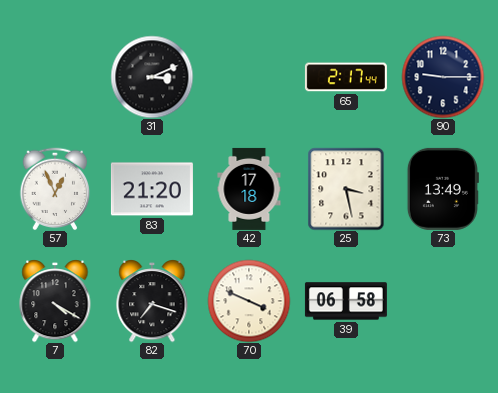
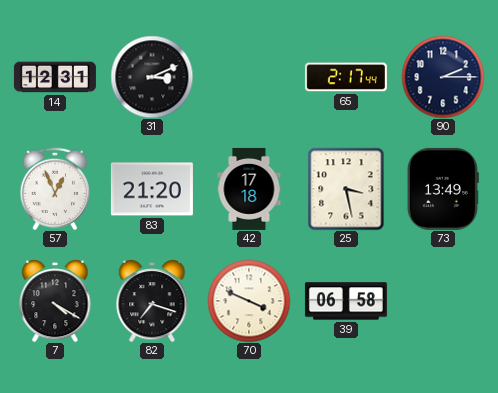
14: none -> 12:31 (55, 77)
90: 9:15 -> 2:15 (443, 77)
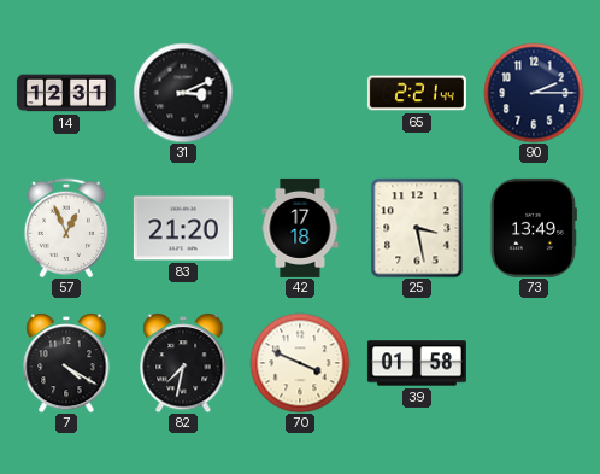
65: 2:17 -> 2:21 (417, 93)
82: 7:18 -> 7:32 (183, 363)
39: 06:58 -> 01:58 (417, 363)
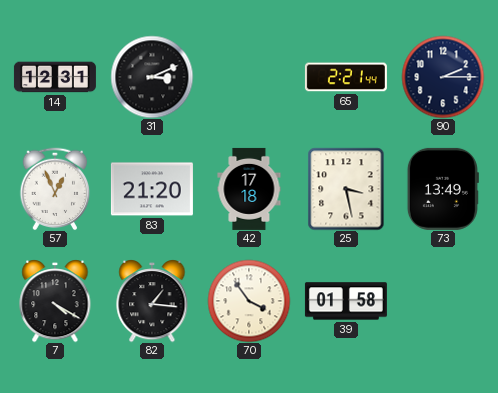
82: 7:32 -> 1:16 (152, 301)
70: 3:49 -> 3:54 (249, 301)
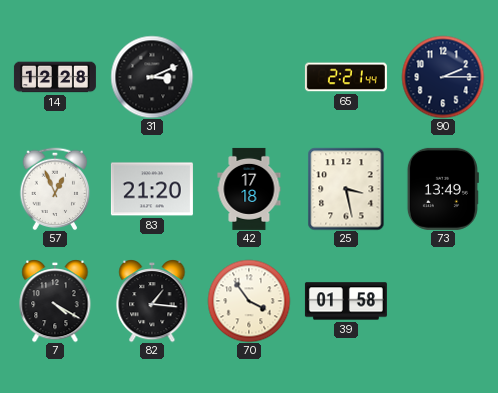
14: 12:31 -> 12:28 (55, 77)
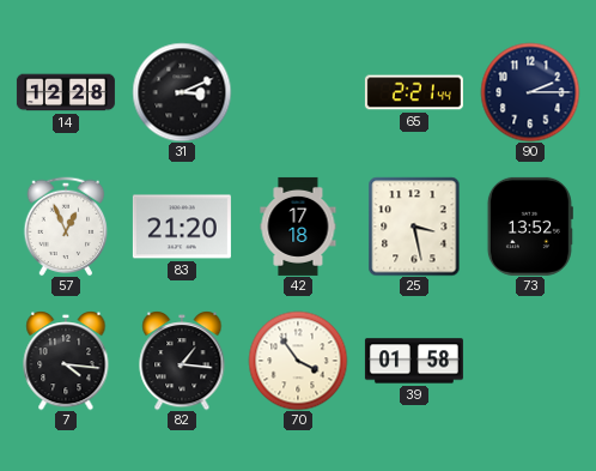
73: 13:49 -> 13:52 (530, 227)
7: 4:20 -> 4:16 (66, 361)
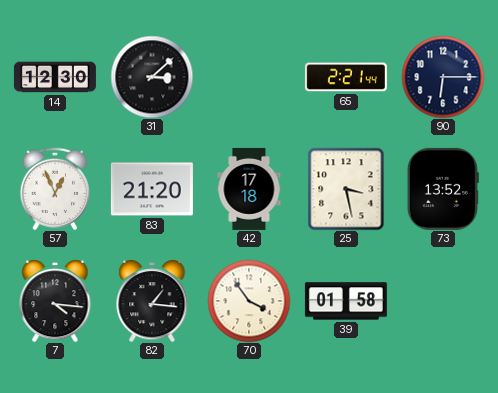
14: 12:28 -> 12:30 (55, 77)
31: 3:11 -> 3:08 (152, 77)
90: 2:15 -> 6:15 (443, 77)
